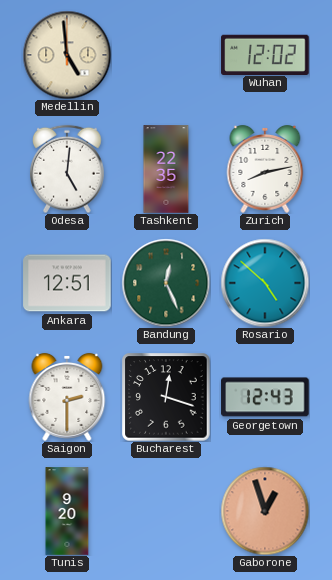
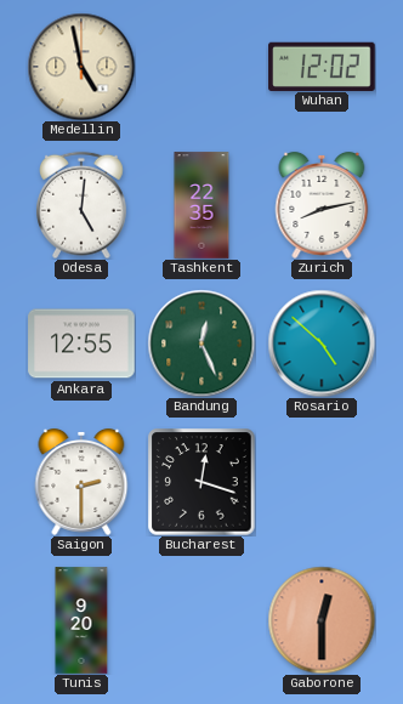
Medellin: 4:59 -> 4:58 (81, 67)
Ankara: 12:51 -> 12:55 (81, 344)
Georgetown: 12:43 -> none (265, 397)
Gaborone: 12:57 -> 12:30 (322, 620)
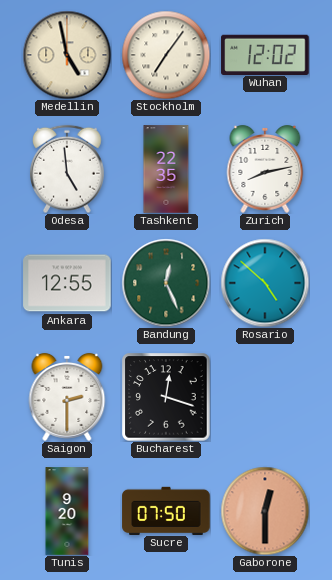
Stockholm: none -> 7:06 (166, 55)
Odesa: 5:01 -> 4:59 (68, 169)
Sucre: none -> 07:50 (166, 510)
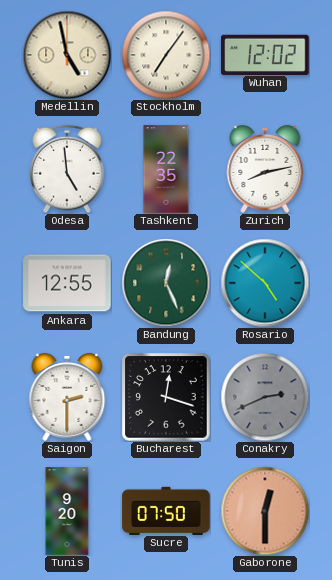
Conakry: none -> 2:41 (265, 397)
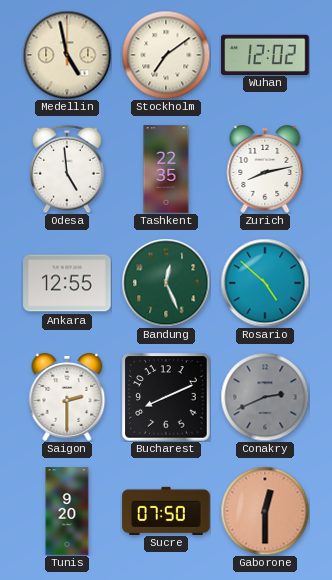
Stockholm: 7:06 -> 7:09 (166, 55)
Bucharest: 12:18 -> 8:11 (166, 397)
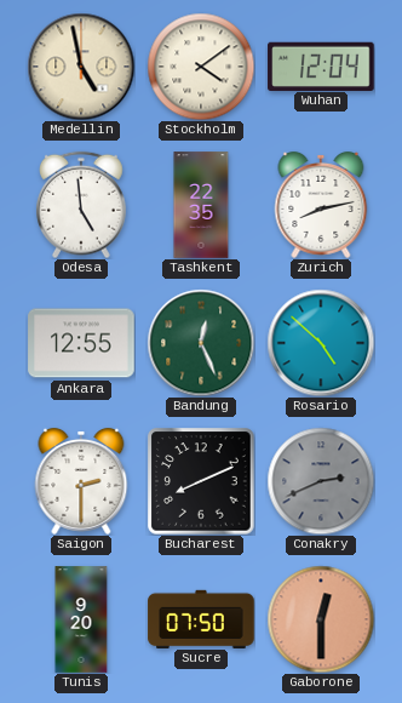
Stockholm: 7:09 -> 4:09 (201, 67)
Wuhan: 12:02 -> 12:04 (321, 65)
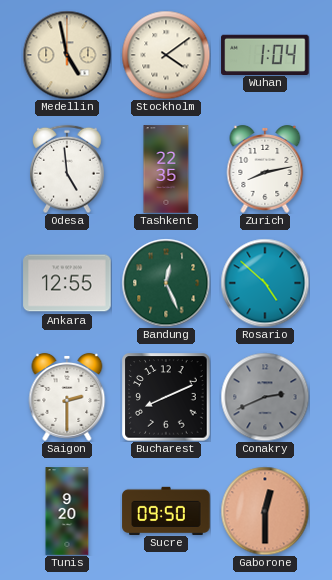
Wuhan: 12:04 -> 1:04 (265, 54)
Sucre: 07:50 -> 09:50 (166, 510)
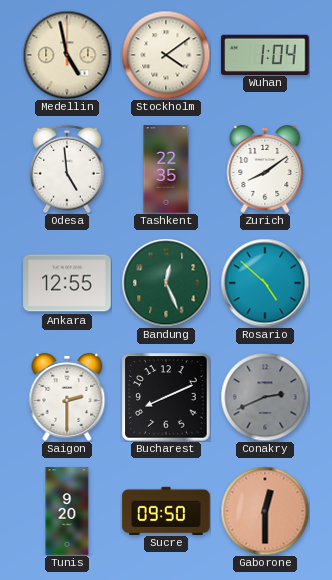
Zurich: 8:13 -> 8:09 (265, 169)
